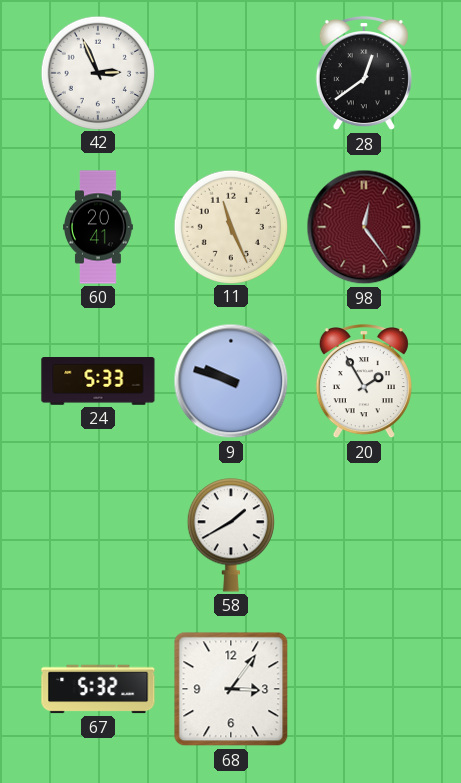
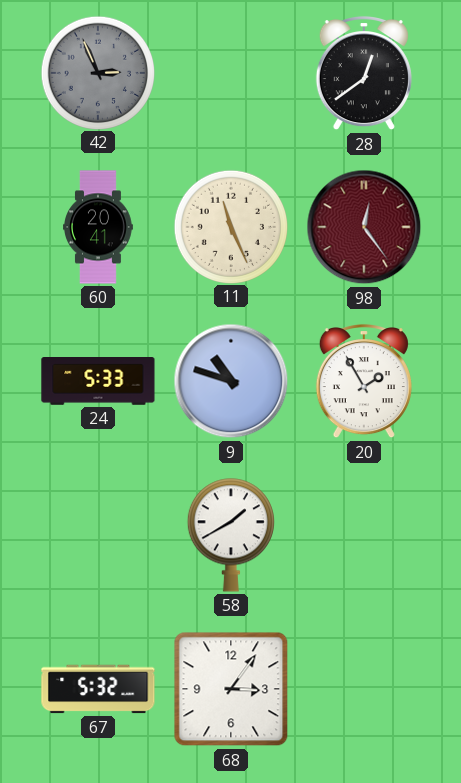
42 dial: white -> grey (97, 72)
9: 9:48 -> 10:48 (231, 381)
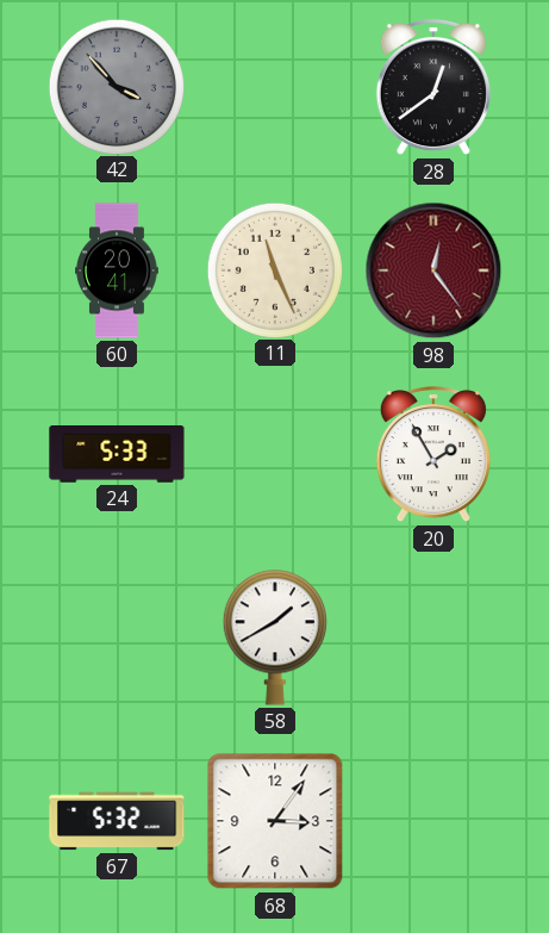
42: 2:56 -> 3:53 (116, 86)
9: 10:48 -> none (231, 381)
